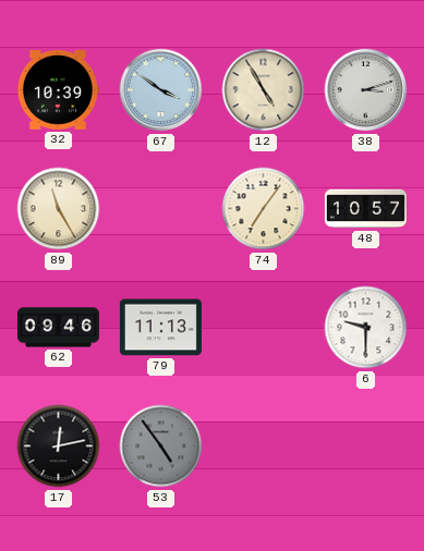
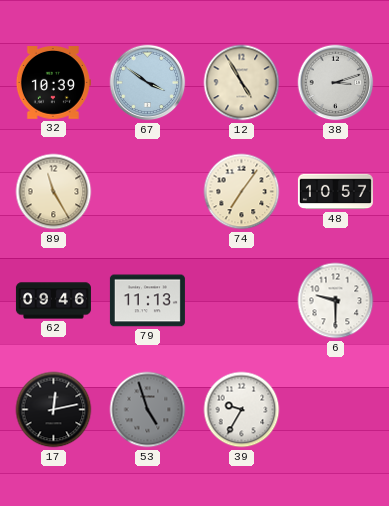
53: 4:54 -> 4:57 (148, 410)
39: none -> 9:35 (242, 410)
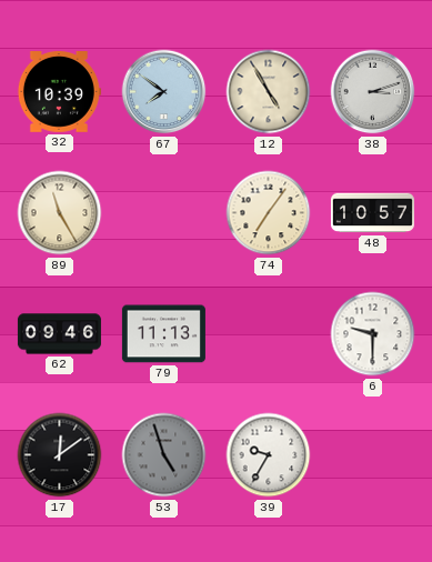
67: 3:51 -> 7:51 (164, 92)
17: 12:13 -> 12:09 (60, 455)
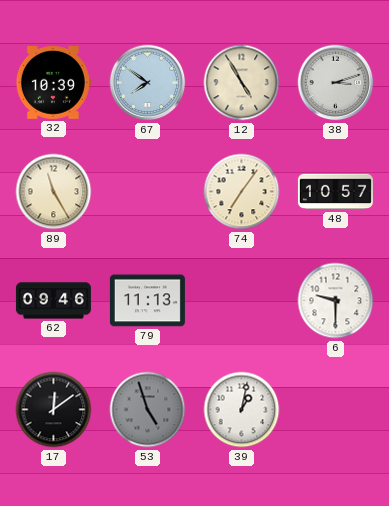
39: 9:35 -> 1:02 (242, 410)
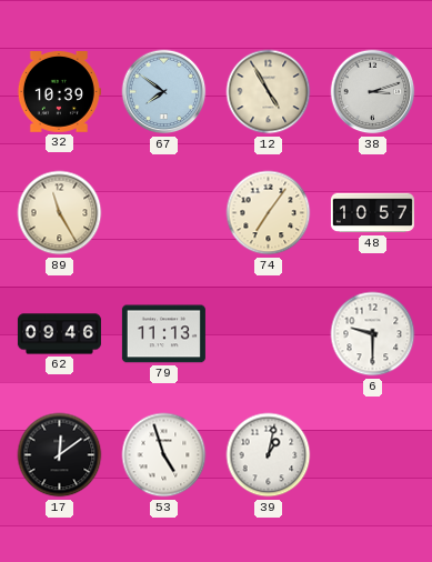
53 dial: grey -> white (164, 455)
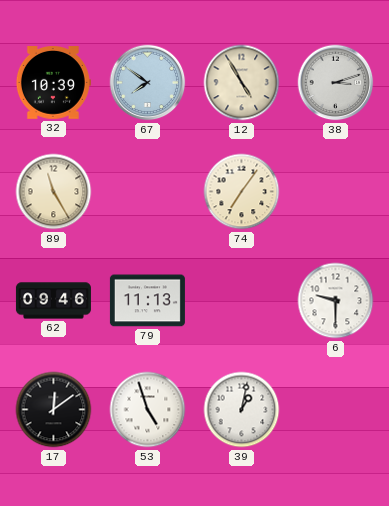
48: 10:57 -> none (372, 213)
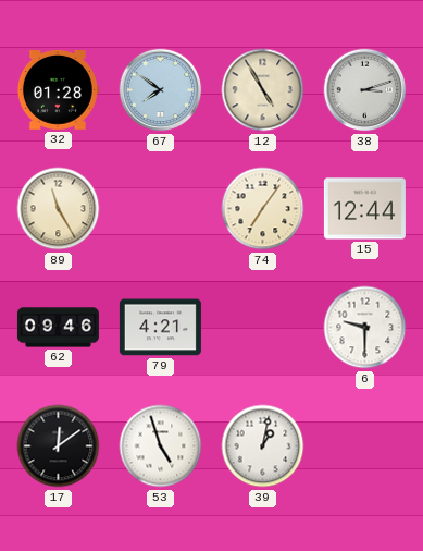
32: 10:39 -> 01:28 (58, 90)
15: none -> 12:44 (364, 209)
79: 11:13 -> 4:21 (160, 328)
